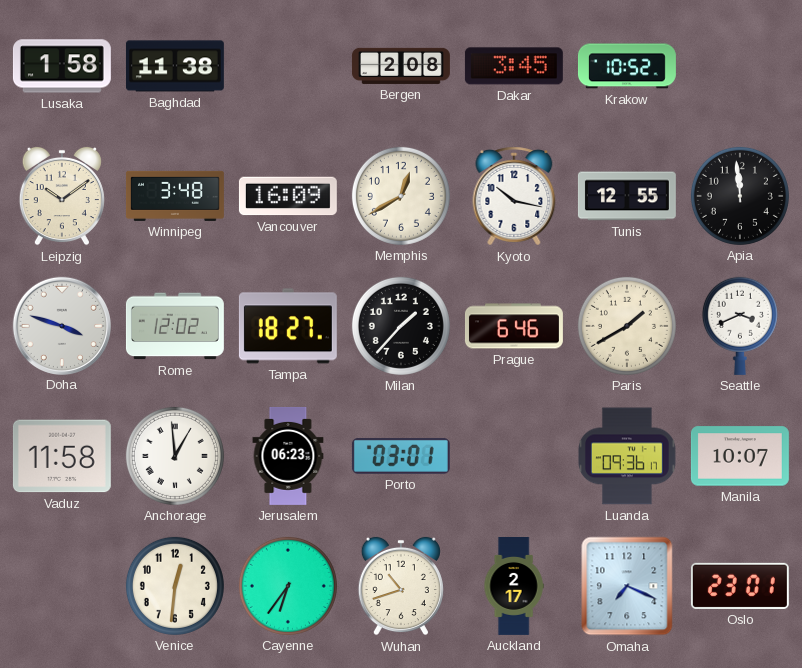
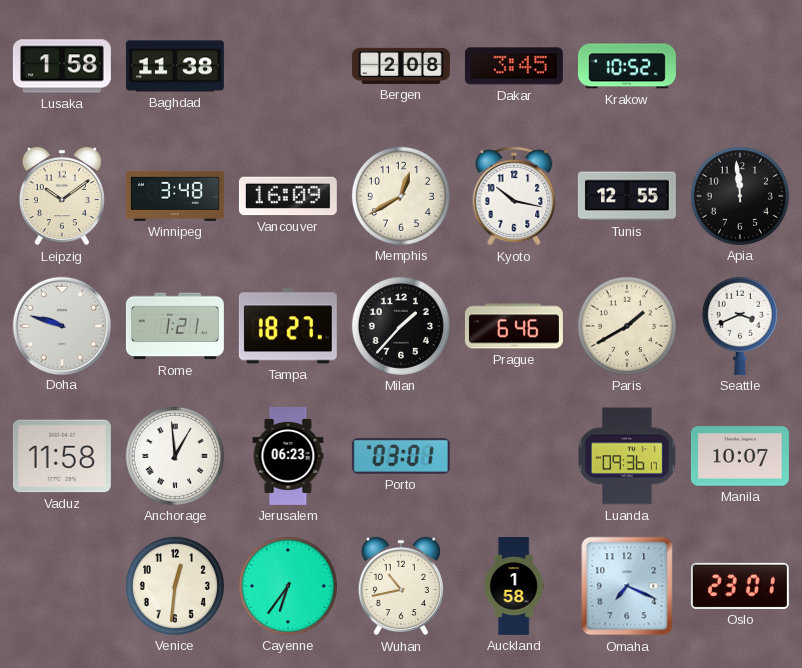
Doha: 3:48 -> 9:48 (61, 325)
Rome: 12:02 -> 1:21 (175, 326)
Wuhan: 10:42 -> 10:43 (401, 586)
Auckland: 2:17 -> 1:58 (514, 587)
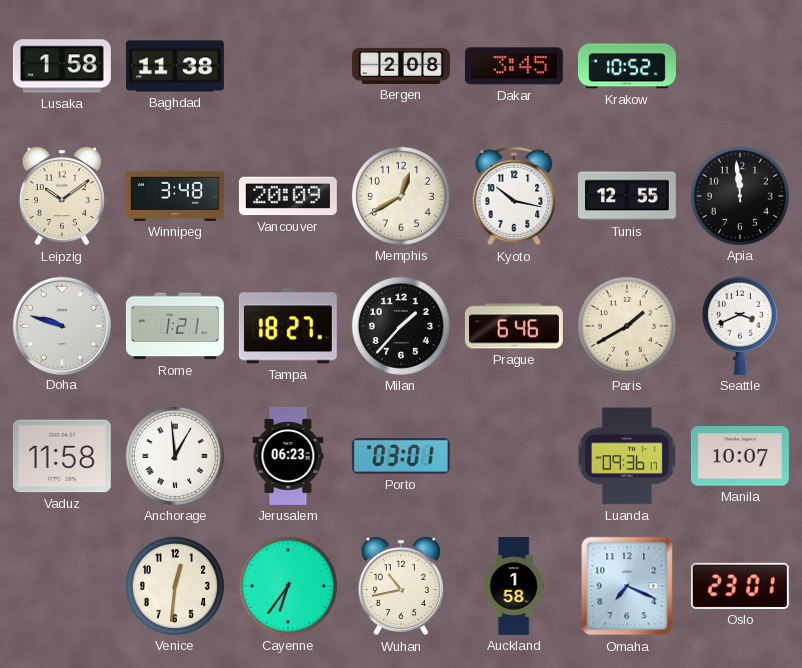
Vancouver: 16:09 -> 20:09 (288, 196)
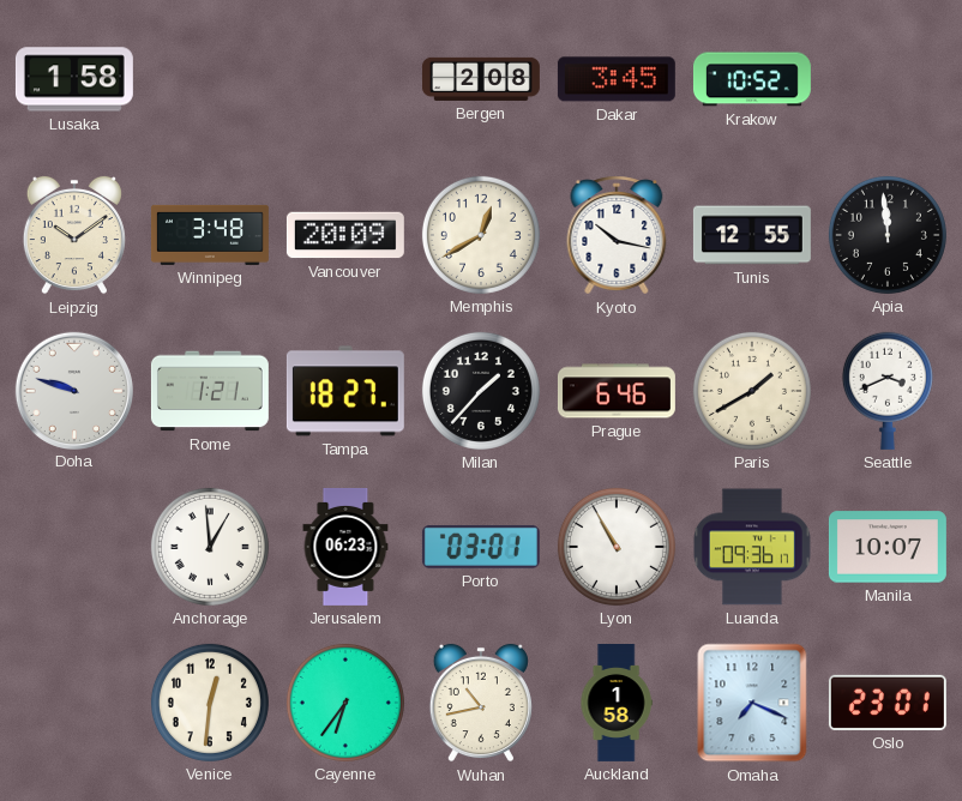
Baghdad: 11:38 -> none (175, 66)
Vaduz: 11:58 -> none (62, 456)
Lyon: none -> 10:55 (617, 547)
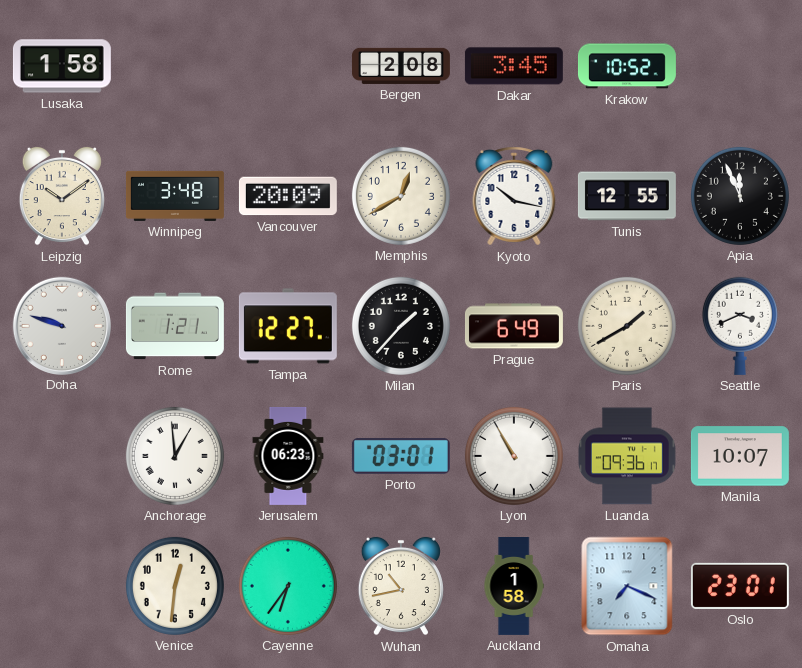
Apia: 11:59 -> 11:56 (740, 196)
Tampa: 18:27 -> 12:27 (288, 326)
Prague: 6:46 -> 6:49 (514, 326)
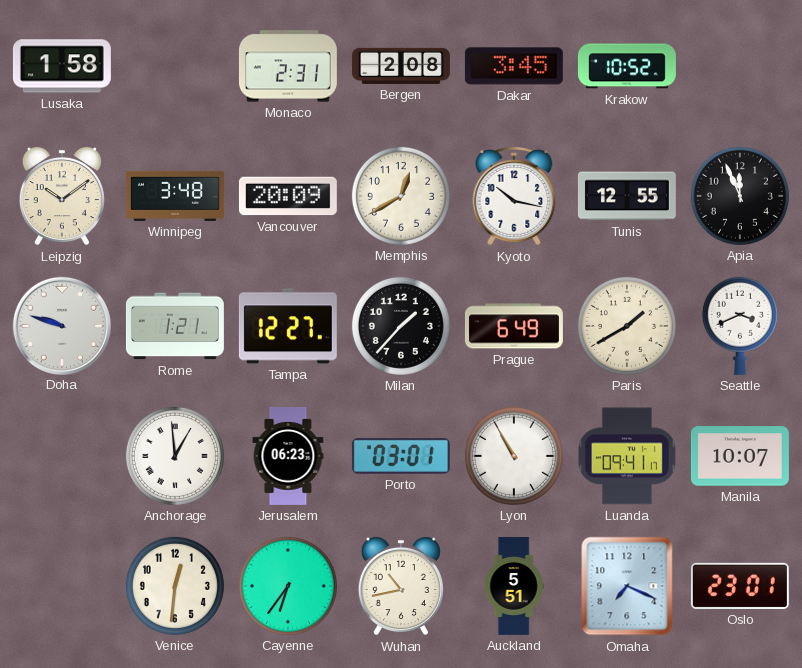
Monaco: none -> 2:31 (288, 66)
Luanda: 09:36 -> 09:41 (627, 456)
Auckland: 1:58 -> 5:51 (514, 587)
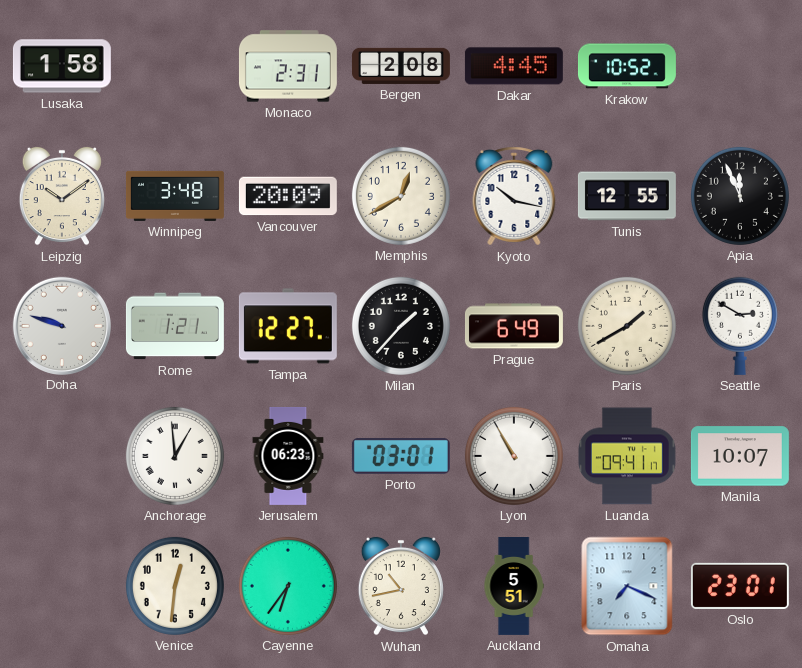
Dakar: 3:45 -> 4:45 (514, 66)
Seattle: 3:41 -> 2:50 (740, 326)
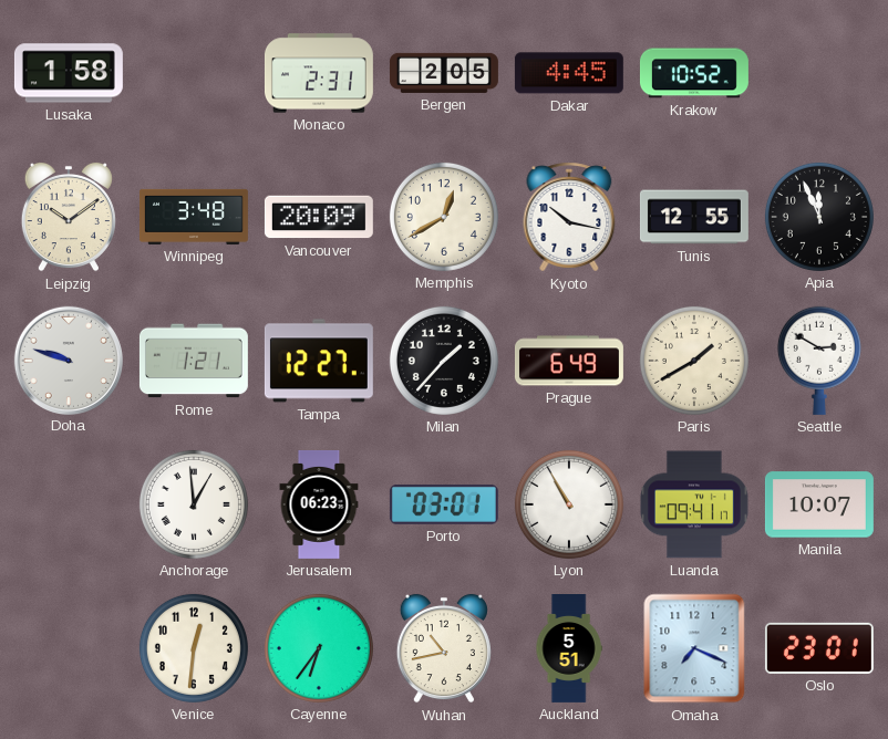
Bergen: 2:08 -> 2:05 (444, 73)
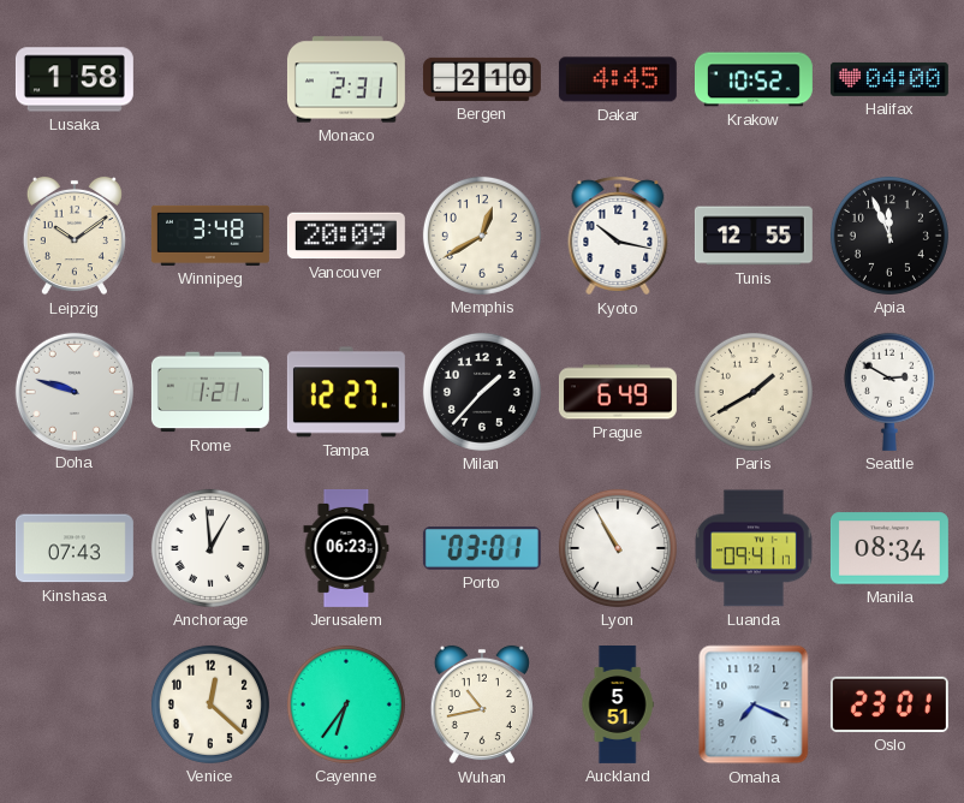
Bergen: 2:05 -> 2:10 (482, 79)
Halifax: none -> 04:00 (889, 79)
Kinshasa: none -> 07:43 (75, 548)
Manila: 10:07 -> 08:34 (889, 548)
Venice: 12:31 -> 12:22 (210, 704)
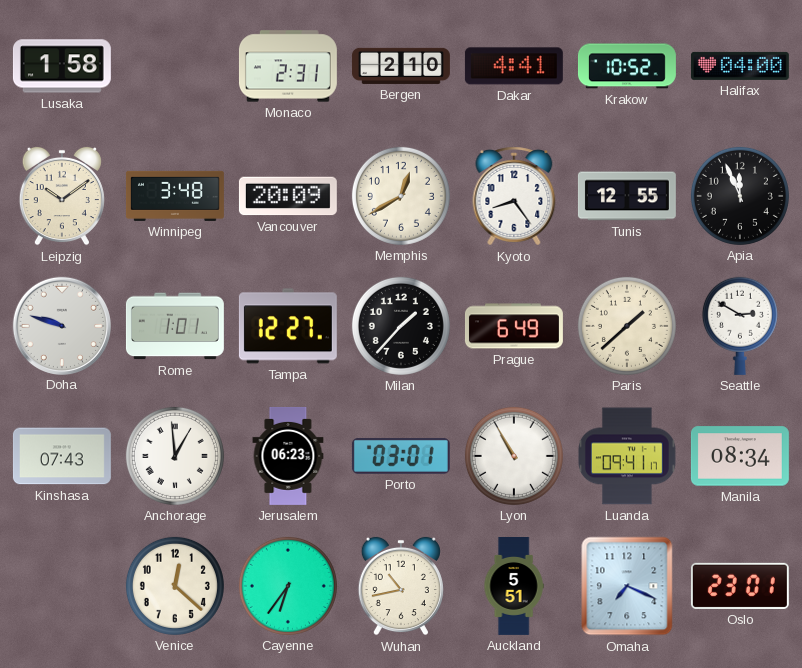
Dakar: 4:45 -> 4:41 (514, 66)
Kyoto: 10:17 -> 8:24 (514, 196)
Rome: 1:21 -> 1:01 (175, 326)
Paris: 1:40 -> 1:38 (627, 326)
